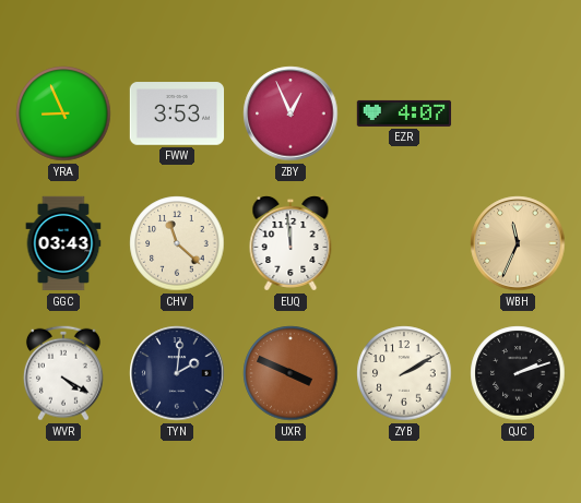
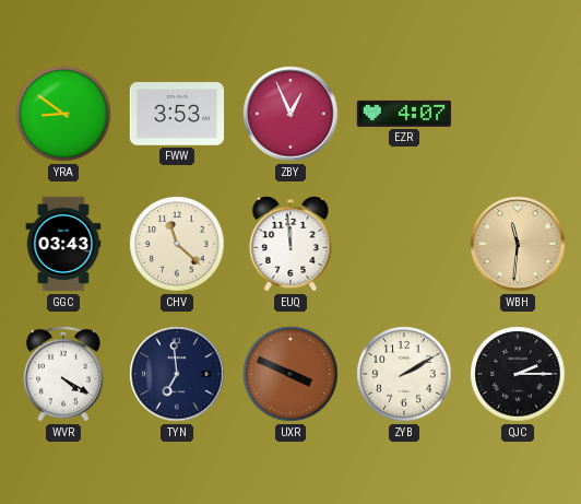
YRA: 8:56 -> 8:51 (63, 114)
WBH: 11:34 -> 11:31 (518, 244)
TYN: 2:01 -> 6:59 (177, 374)
QJC: 2:12 -> 2:15 (518, 374)
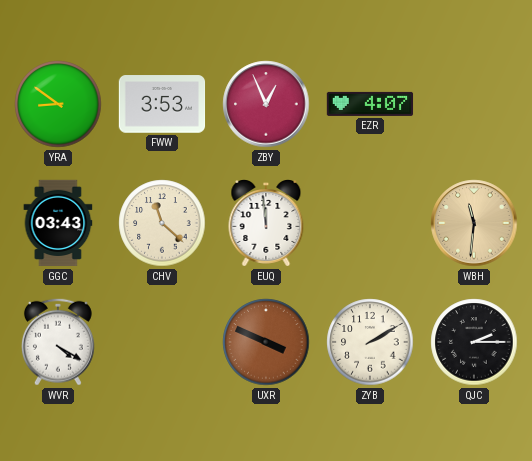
TYN: 6:59 -> none (177, 374)
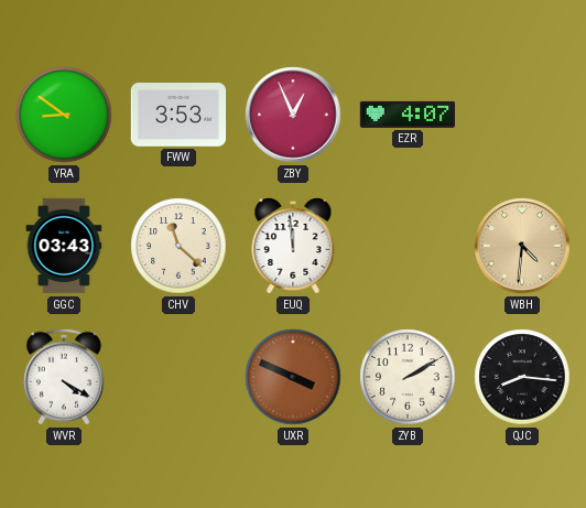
WBH: 11:31 -> 4:31 (522, 246)
QJC: 2:15 -> 8:16 (522, 377)
